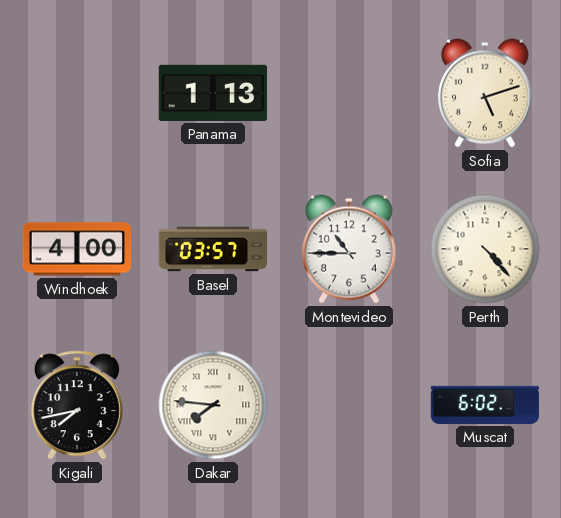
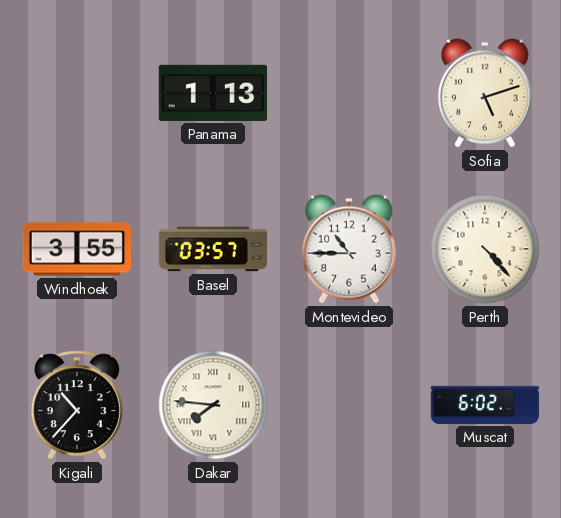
Windhoek: 4:00 -> 3:55 (77, 249)
Kigali: 7:43 -> 10:37 (77, 405)
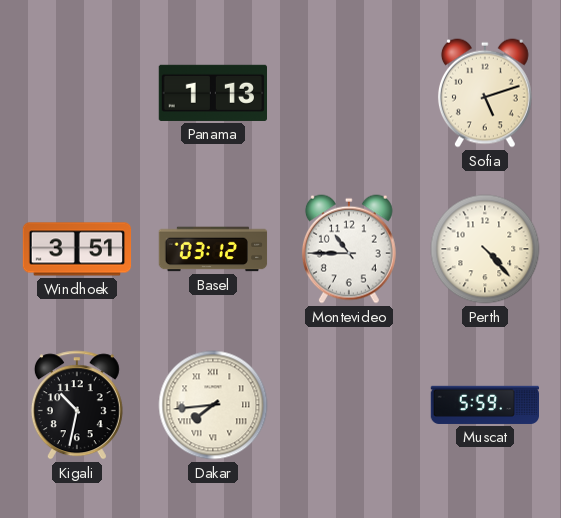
Windhoek: 3:55 -> 3:51 (77, 249)
Basel: 03:57 -> 03:12 (213, 249)
Kigali: 10:37 -> 10:32 (77, 405)
Dakar: 7:46 -> 7:44 (213, 405)
Muscat: 6:02 -> 5:59 (484, 405)
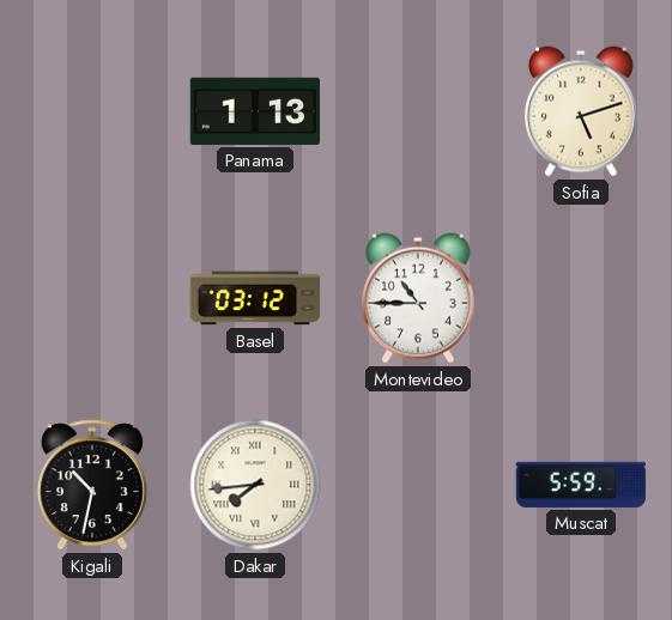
Windhoek: 3:51 -> none (77, 249)
Perth: 4:23 -> none (485, 249)
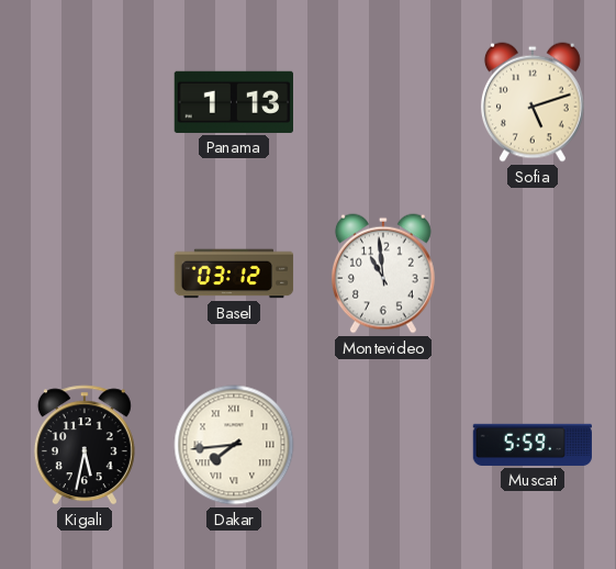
Montevideo: 10:45 -> 10:59 (383, 274)
Kigali: 10:32 -> 5:32 (85, 445)
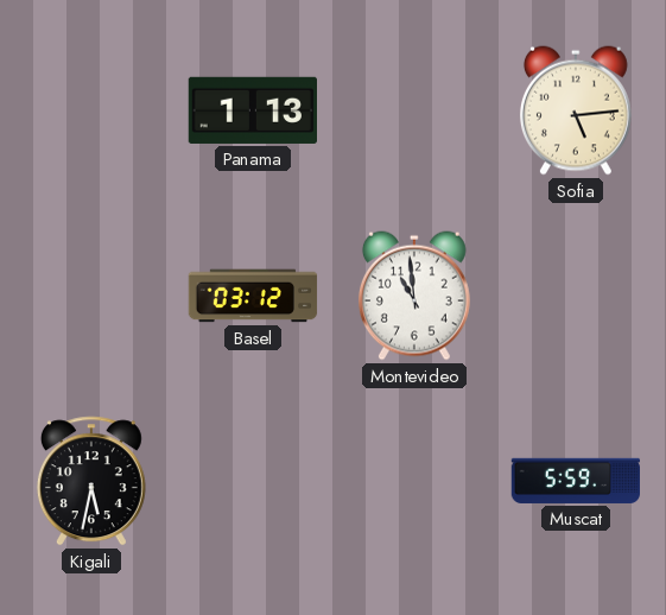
Sofia: 5:12 -> 5:14 (576, 110)
Dakar: 7:44 -> none (234, 445)
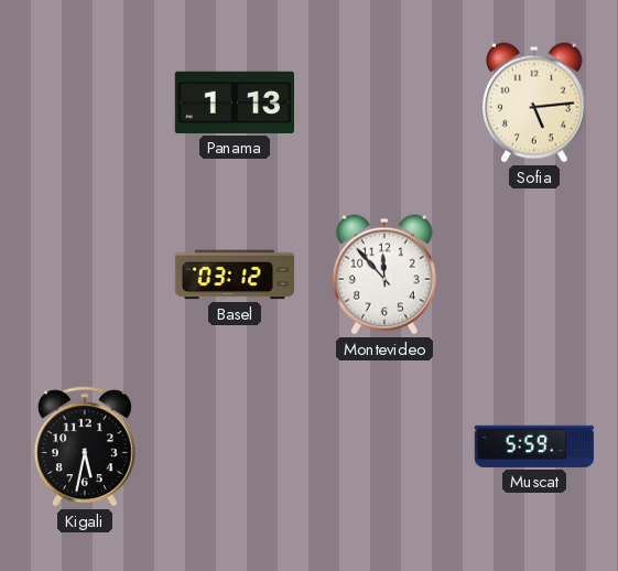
Montevideo: 10:59 -> 11:53 (384, 274)
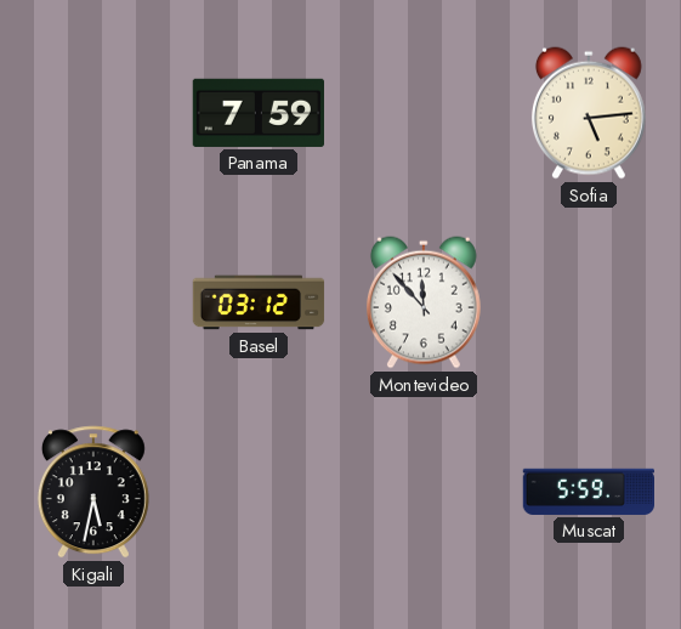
Panama: 1:13 -> 7:59 (257, 113)
